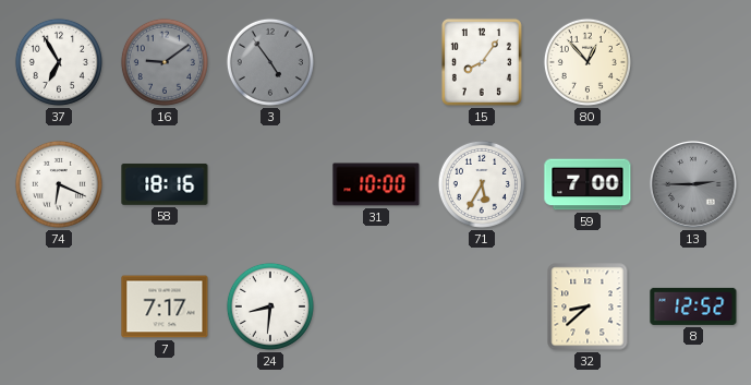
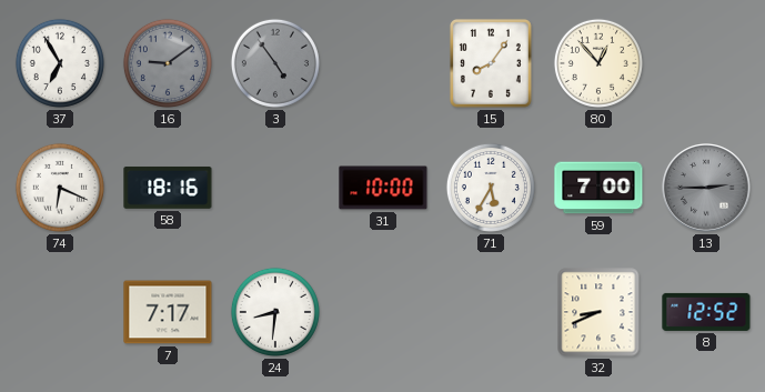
32: 8:38 -> 8:41 (598, 312)
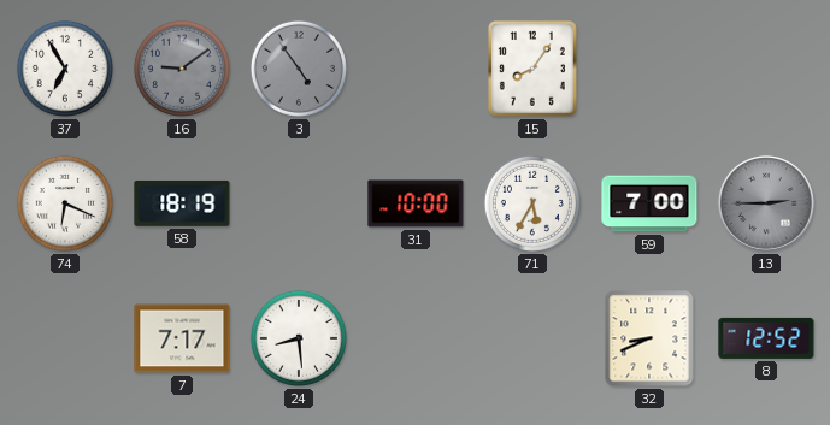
80: 12:53 -> none (598, 63)
58: 18:16 -> 18:19 (182, 203)
24: 8:31 -> 8:29 (299, 338)
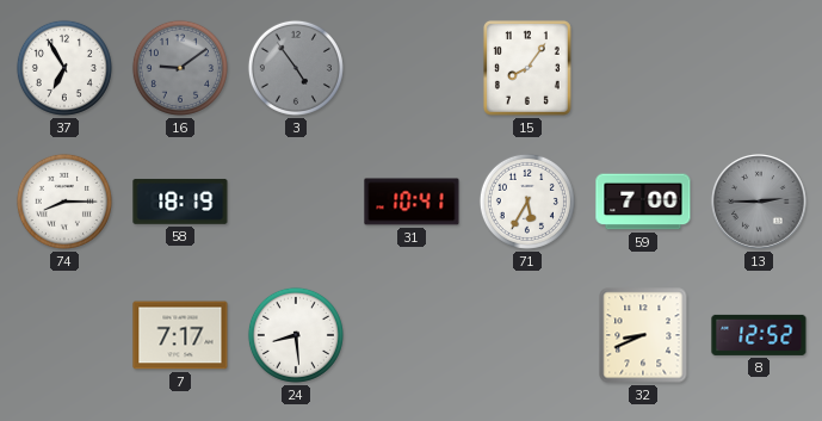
74: 6:19 -> 8:15 (64, 202)
31: 10:00 -> 10:41 (412, 202)
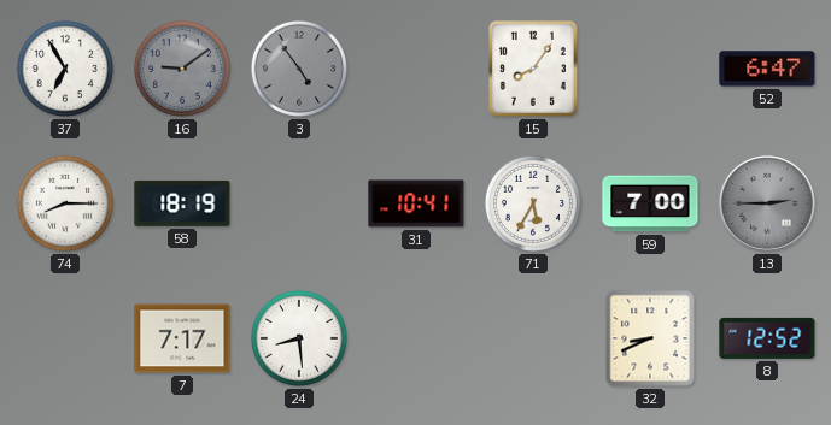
52: none -> 6:47 (767, 69)
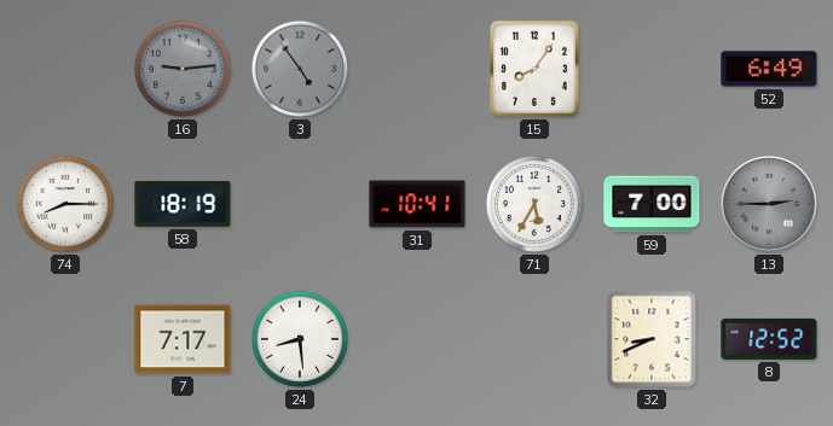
37: 6:55 -> none (65, 69)
16: 9:09 -> 9:14 (183, 69)
52: 6:47 -> 6:49 (769, 69)
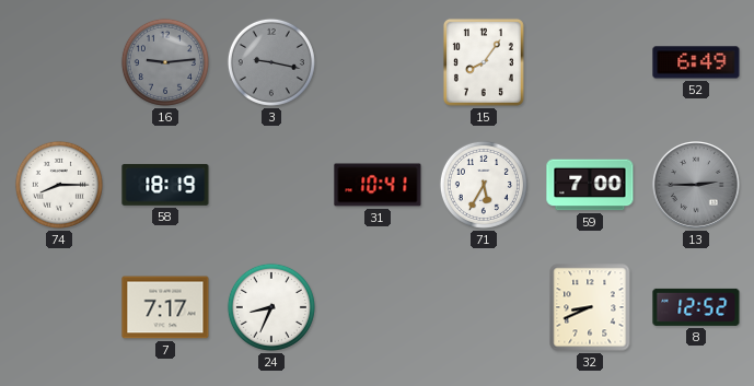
3: 4:54 -> 9:17 (271, 62)
24: 8:29 -> 8:34 (271, 307)
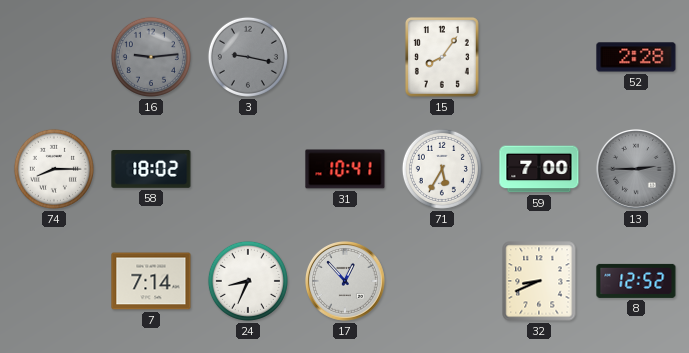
52: 6:49 -> 2:28 (636, 57)
58: 18:19 -> 18:02 (151, 169)
7: 7:17 -> 7:14 (151, 281)
17: none -> 12:53 (346, 282)
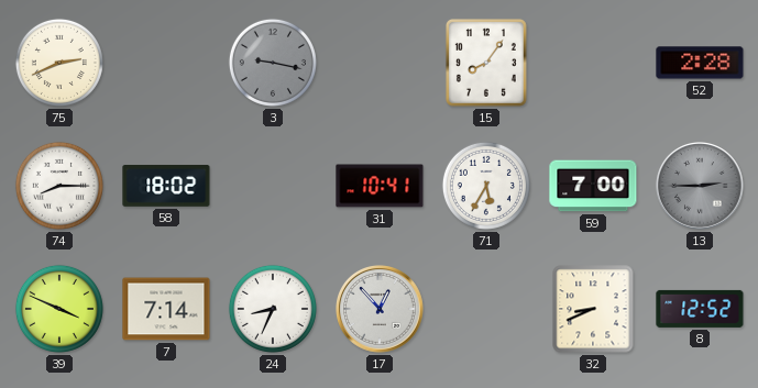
75: none -> 2:41 (59, 63)
16: 9:14 -> none (151, 57)
39: none -> 3:49 (59, 309)
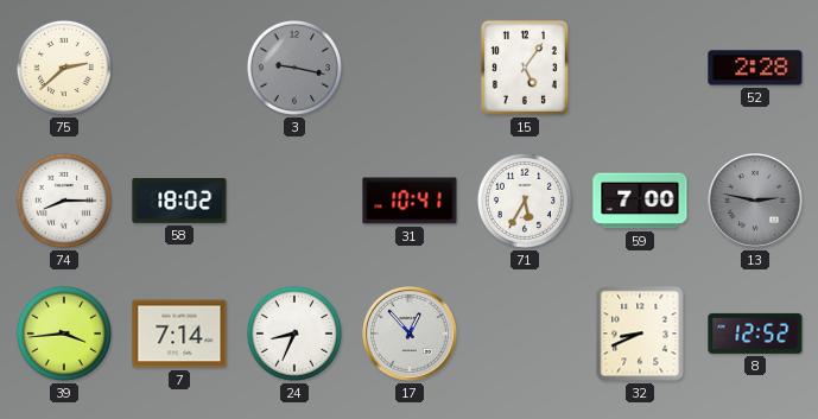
75: 2:41 -> 2:38 (64, 68)
15: 8:06 -> 5:06 (525, 68)
13: 2:45 -> 2:47 (756, 202)
39: 3:49 -> 3:44 (64, 334)
